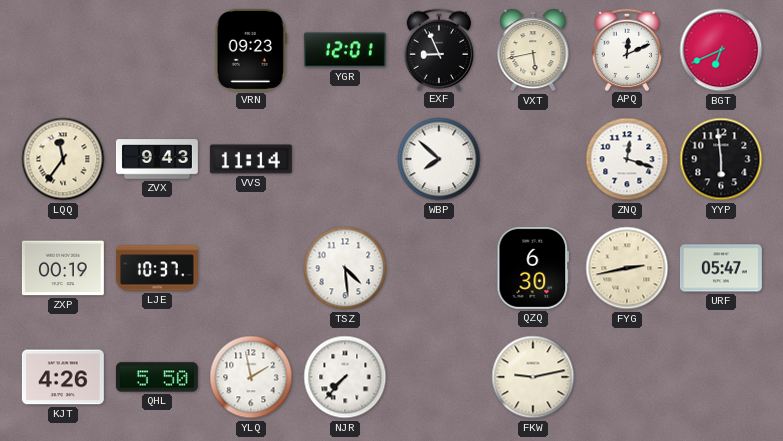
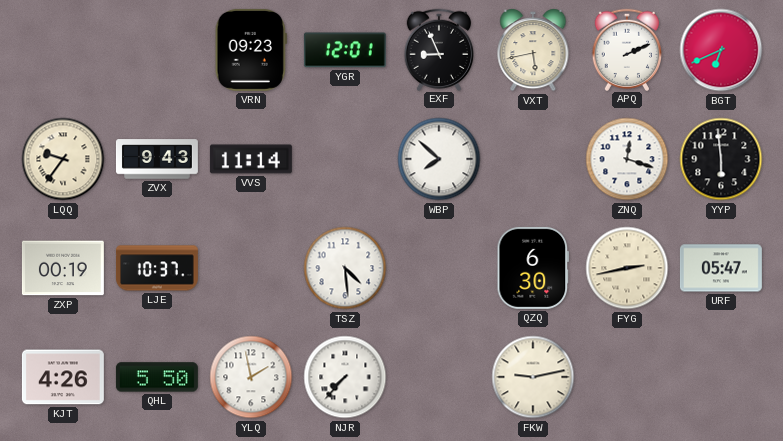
APQ: 12:11 -> 2:11 (626, 49)
LQQ: 11:36 -> 9:36 (63, 159)
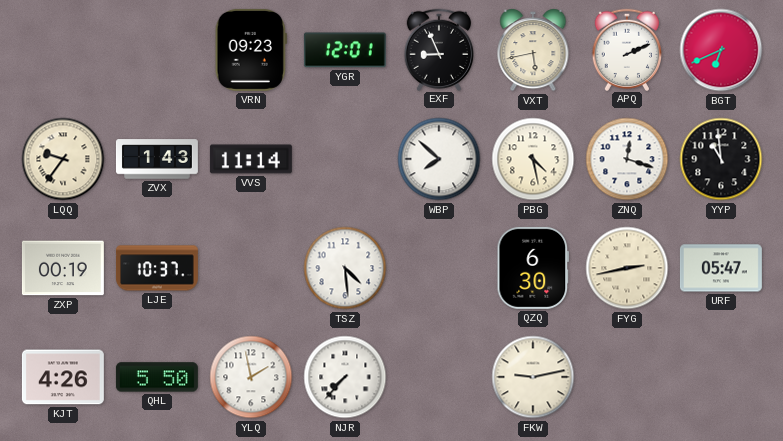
ZVX: 9:43 -> 1:43 (157, 159)
PBG: none -> 4:28 (533, 159)
YYP: 5:59 -> 10:59 (721, 159)
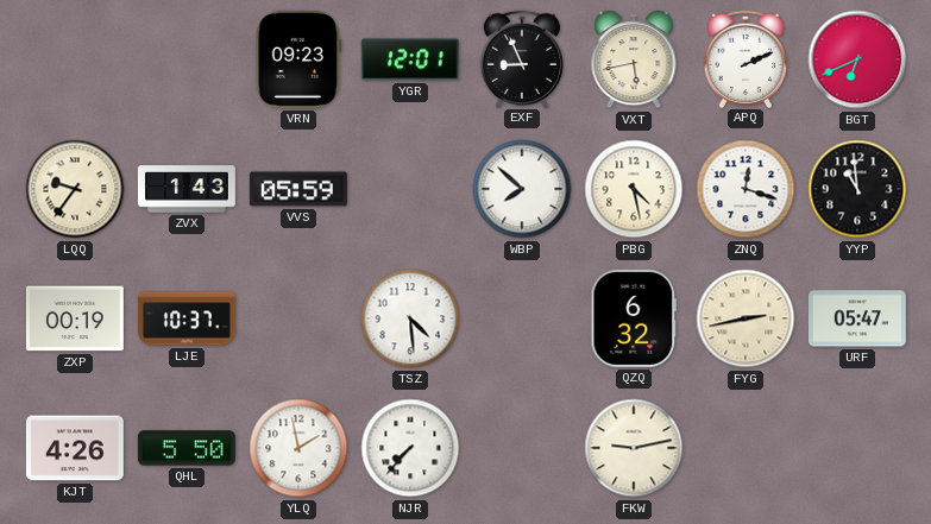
VVS: 11:14 -> 05:59 (298, 189)
QZQ: 6:30 -> 6:32 (634, 318)
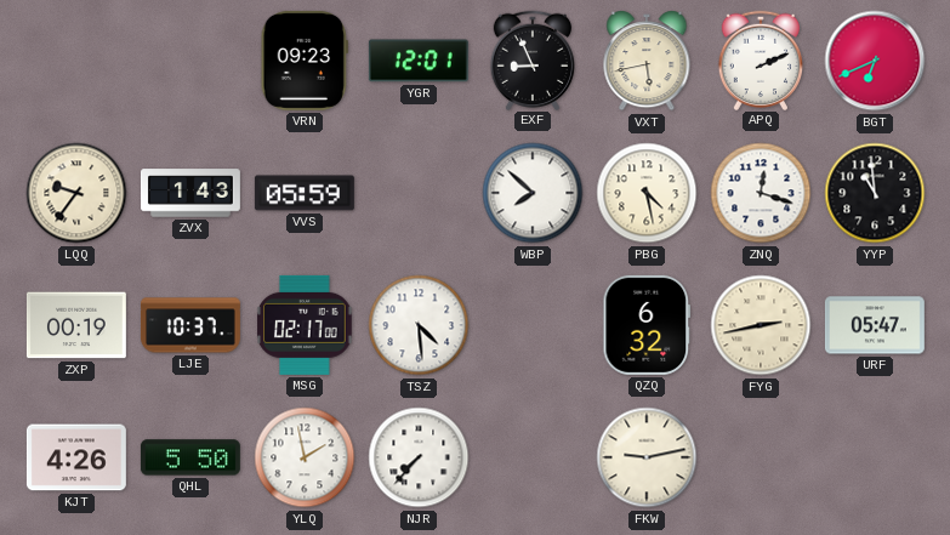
MSG: none -> 02:17 (305, 325)
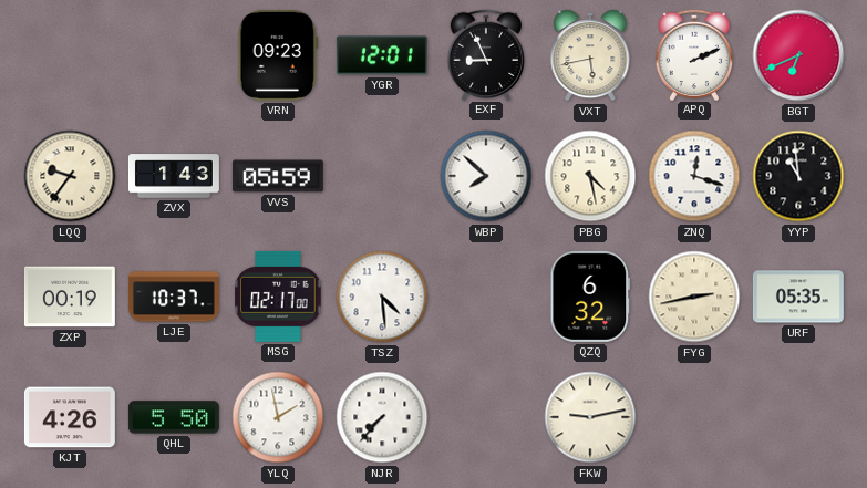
URF: 05:47 -> 05:35 (798, 297)
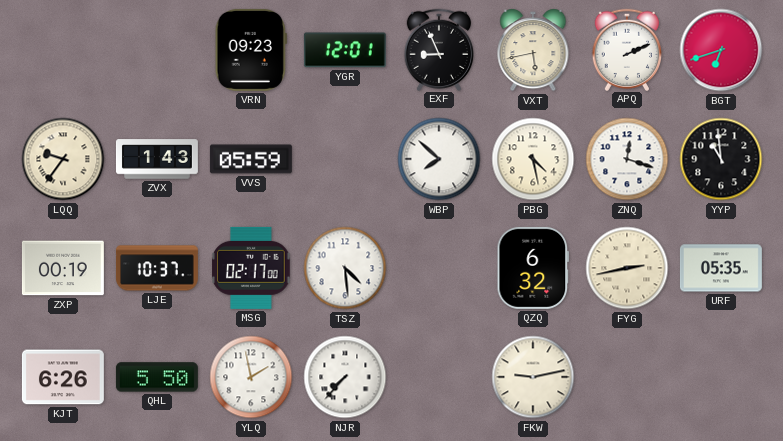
BGT: 6:41 -> 6:42 (721, 50)
KJT: 4:26 -> 6:26 (63, 377)
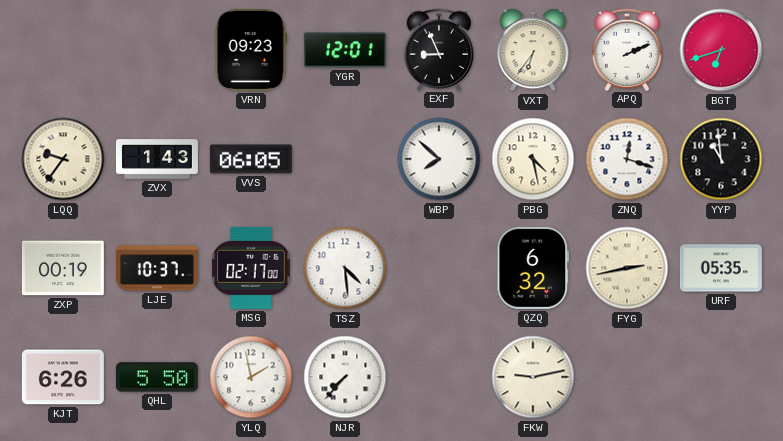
VXT: 5:43 -> 6:36 (533, 50)
VVS: 05:59 -> 06:05 (251, 159)
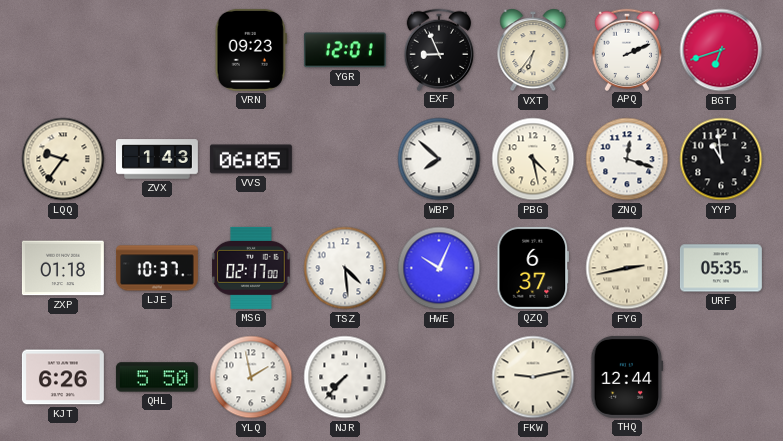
ZXP: 00:19 -> 01:18 (63, 268)
HWE: none -> 10:04 (439, 268)
QZQ: 6:32 -> 6:37 (533, 268)
THQ: none -> 12:44 (627, 377)
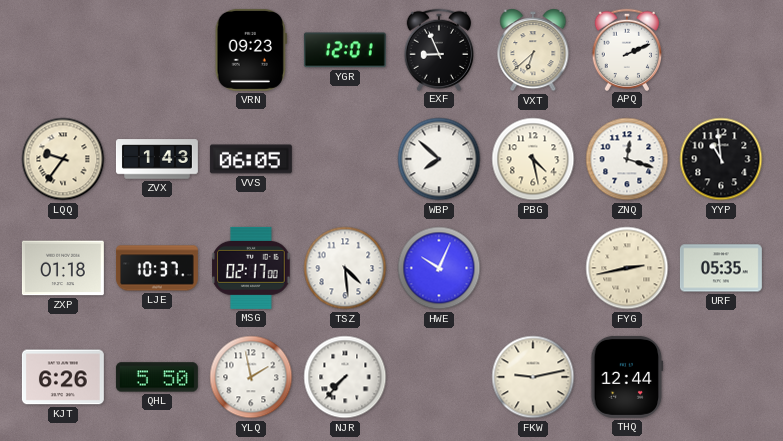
VXT: 6:36 -> 6:38 (533, 50)
BGT: 6:42 -> none (721, 50)
QZQ: 6:37 -> none (533, 268)
